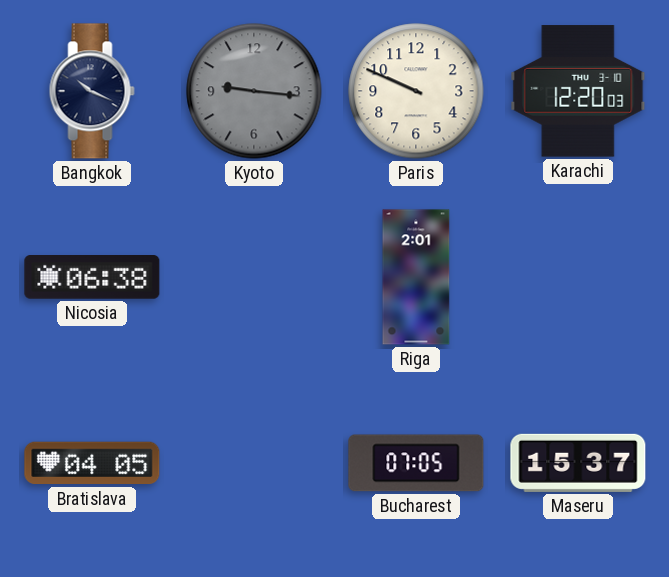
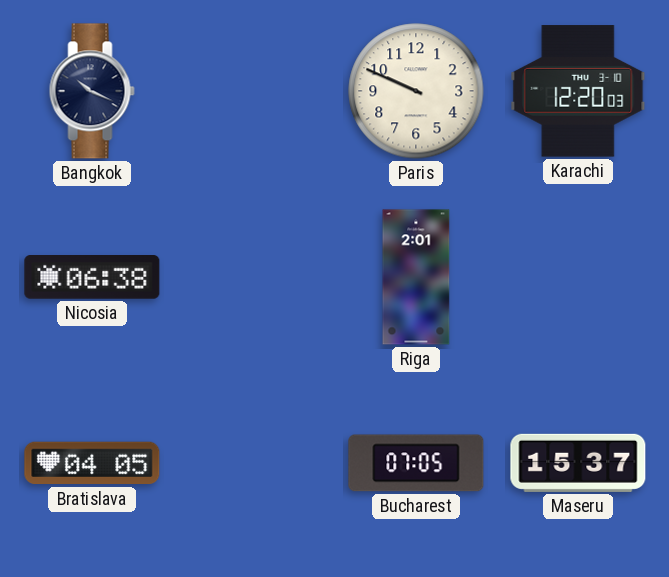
Kyoto: 9:16 -> none (254, 91)
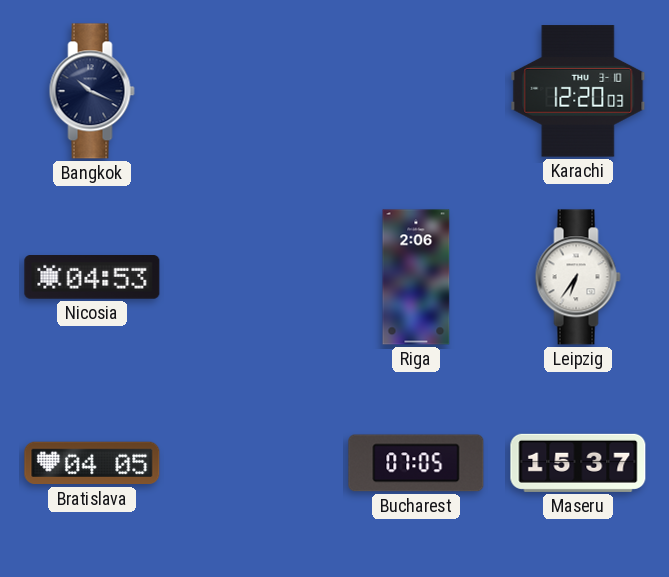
Paris: 9:49 -> none (416, 91)
Nicosia: 06:38 -> 04:53 (92, 278)
Riga: 2:01 -> 2:06 (416, 277)
Leipzig: none -> 6:36 (578, 277)
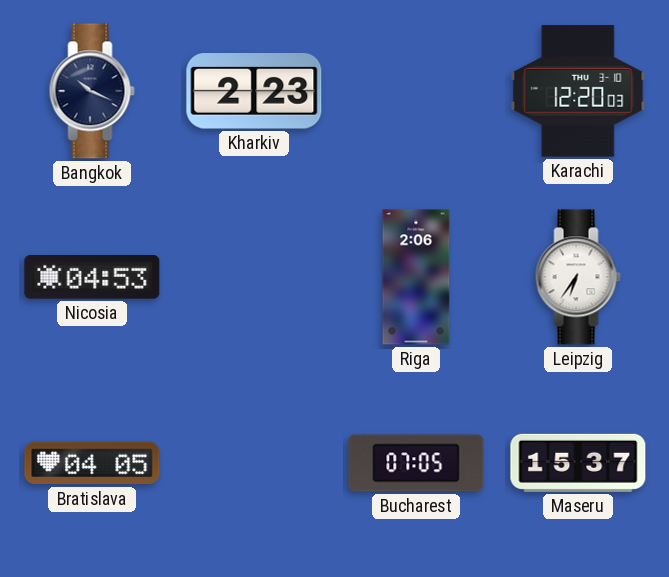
Kharkiv: none -> 2:23 (254, 92)
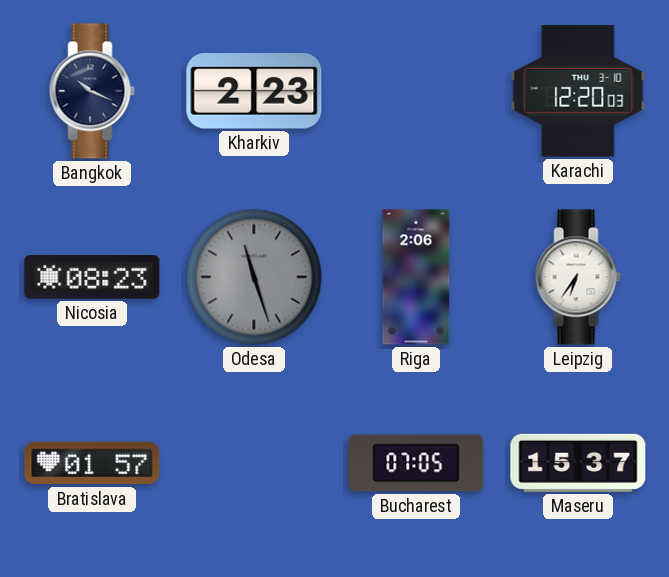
Nicosia: 04:53 -> 08:23 (92, 278)
Odesa: none -> 11:27 (254, 277)
Bratislava: 04:05 -> 01:57 (92, 463)
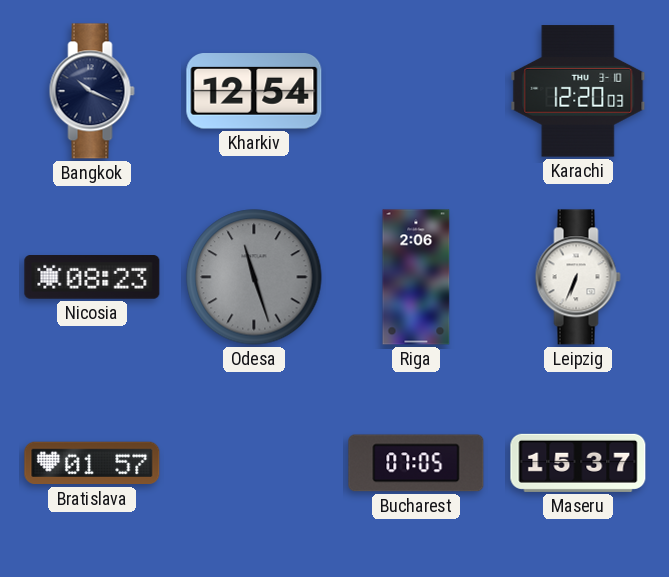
Kharkiv: 2:23 -> 12:54 (254, 92)
Leipzig: 6:36 -> 6:34 (578, 277)
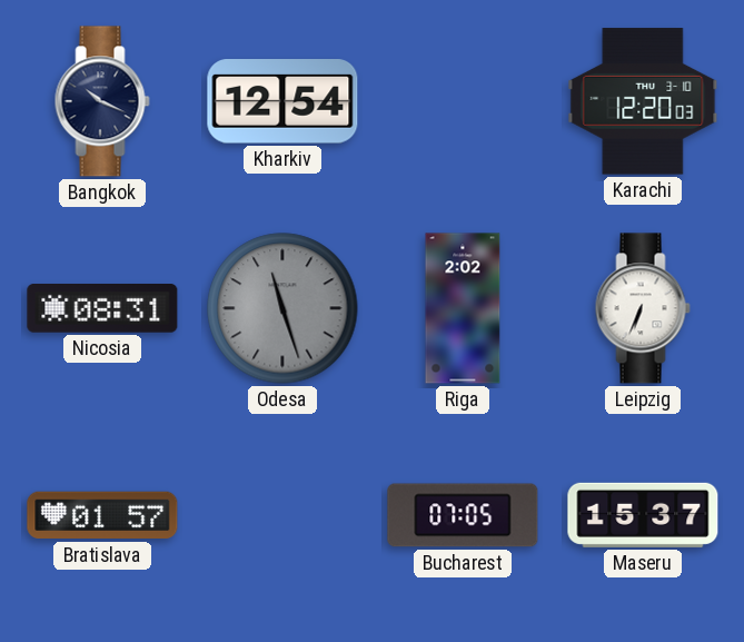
Nicosia: 08:23 -> 08:31 (102, 309)
Riga: 2:06 -> 2:02 (463, 308)
